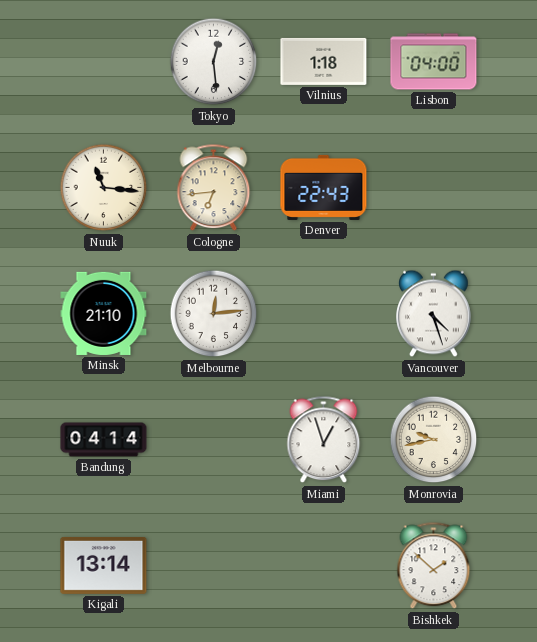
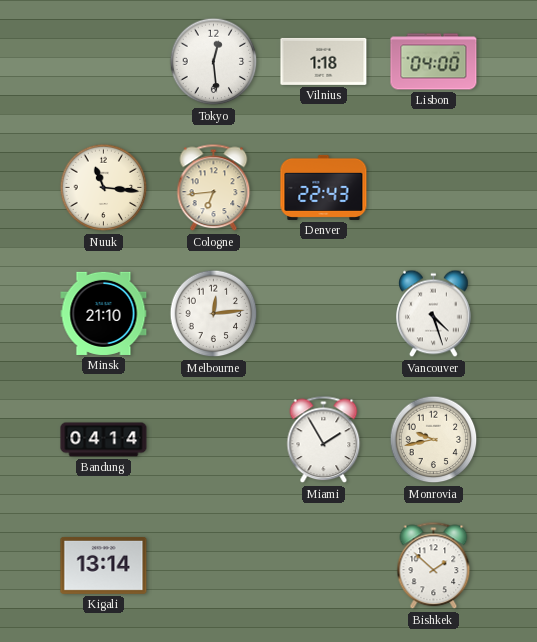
Miami: 12:57 -> 1:55 (324, 440)
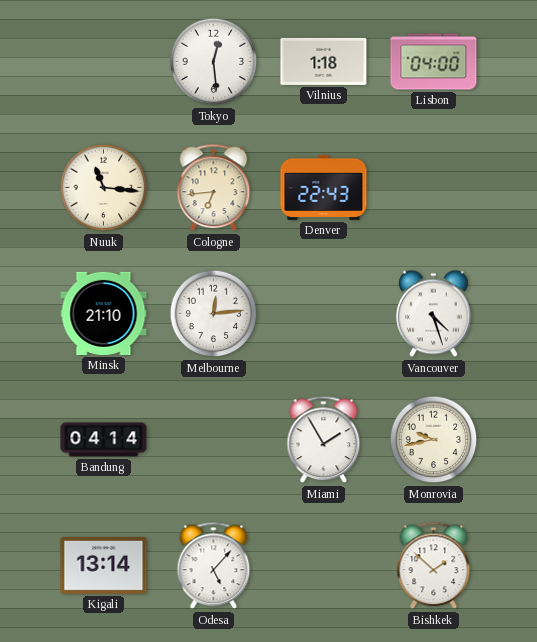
Odesa: none -> 5:07 (214, 566)
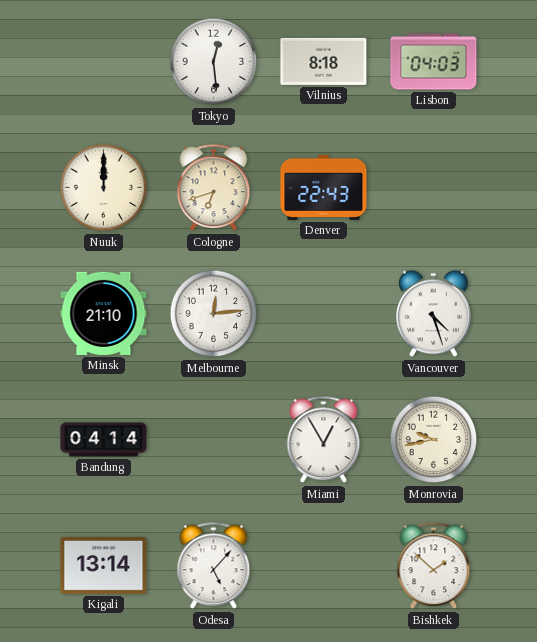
Vilnius: 1:18 -> 8:18 (324, 61)
Lisbon: 04:00 -> 04:03 (434, 62)
Nuuk: 11:16 -> 12:00 (104, 188)
Cologne: 6:44 -> 6:42 (214, 188)
Miami: 1:55 -> 12:55 (324, 440)
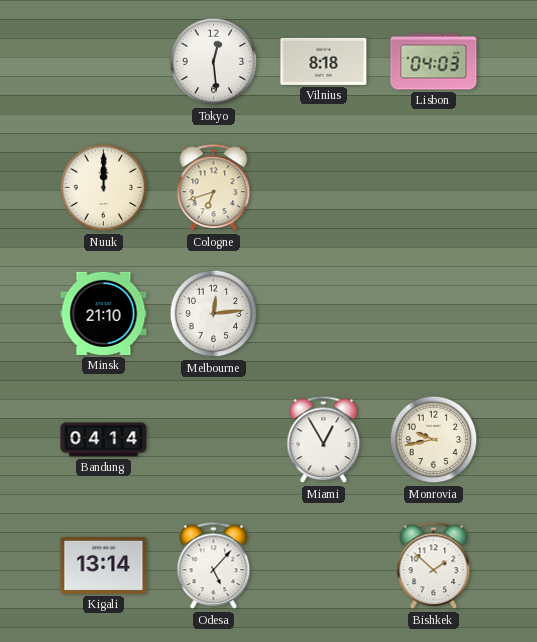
Denver: 22:43 -> none (324, 187)
Vancouver: 4:27 -> none (434, 314)
